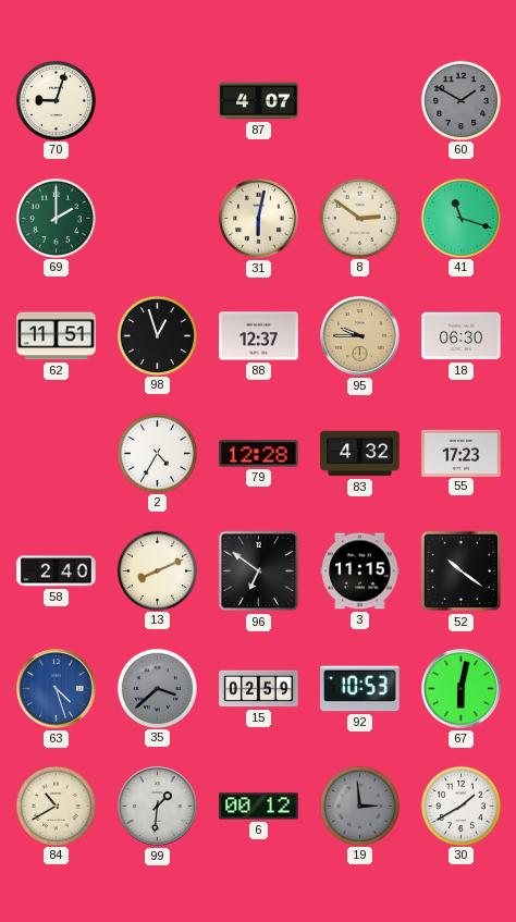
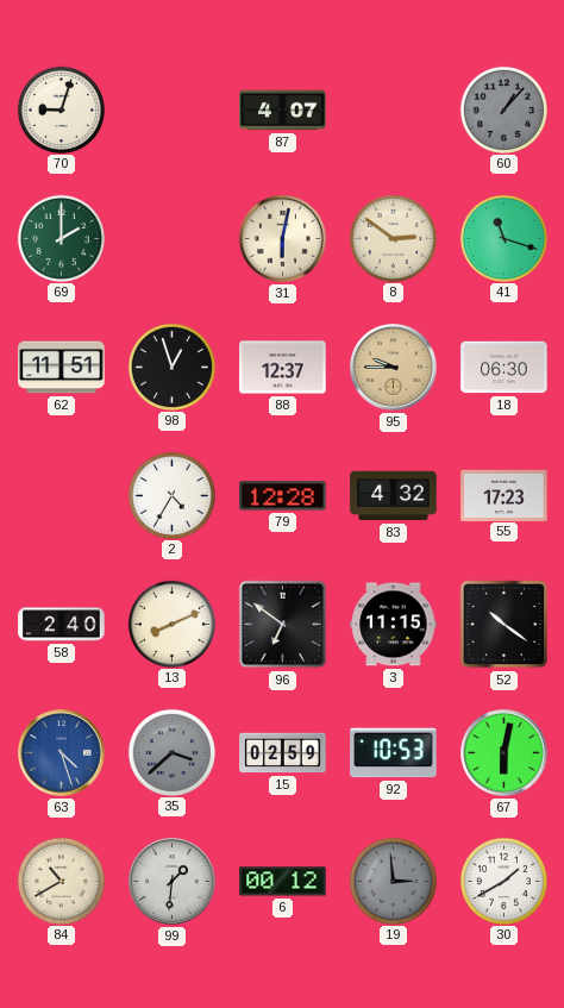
60: 1:50 -> 1:07 (503, 109)
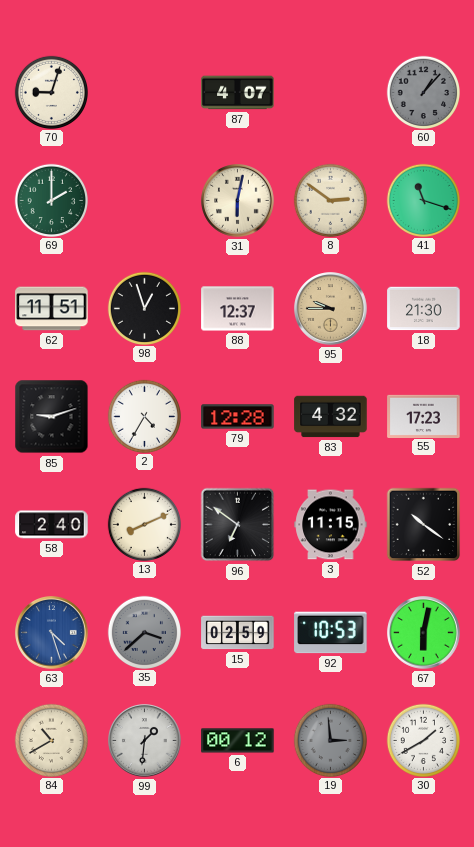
18: 06:30 -> 21:30 (424, 309)
85: none -> 9:12 (52, 417)
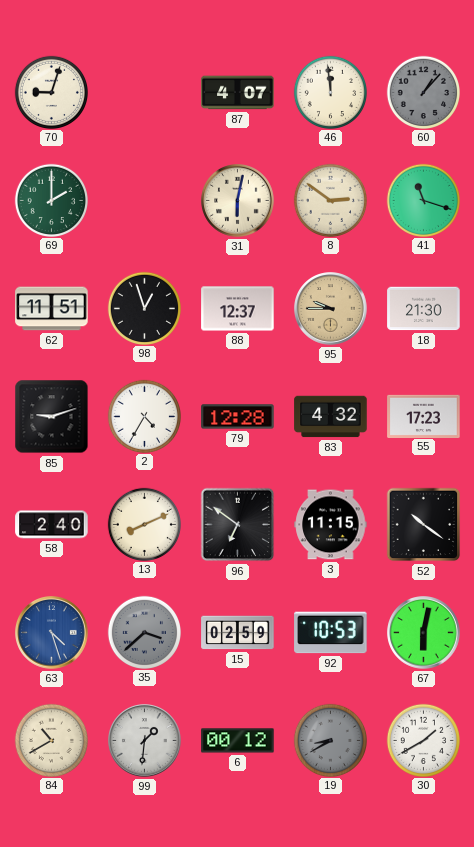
46: none -> 11:59 (330, 92)
19: 2:59 -> 8:40 (330, 740)
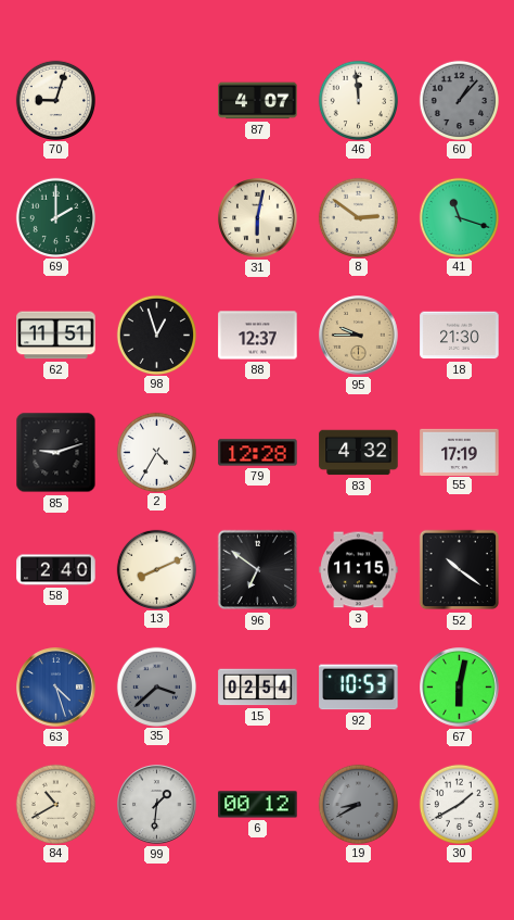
55: 17:23 -> 17:19 (460, 452)
15: 02:59 -> 02:54 (258, 688)
